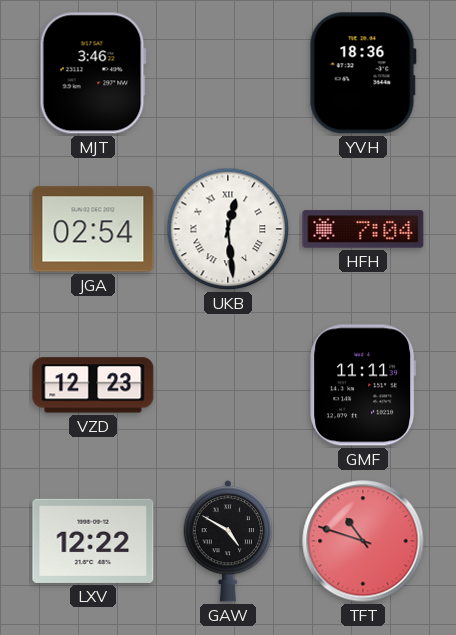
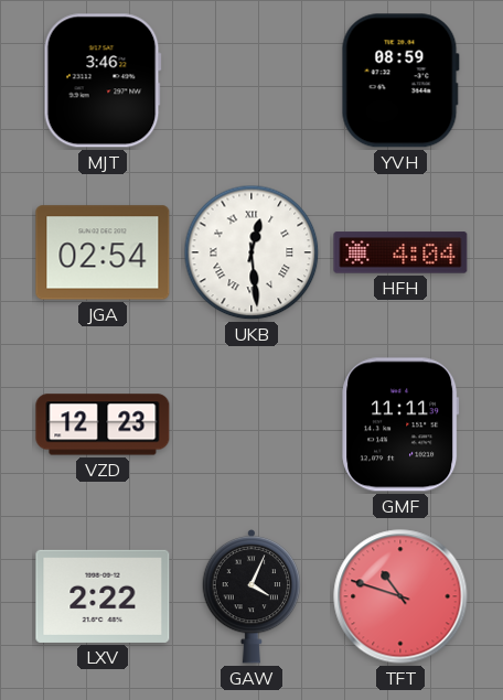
YVH: 18:36 -> 08:59 (400, 80)
HFH: 7:04 -> 4:04 (400, 252)
LXV: 12:22 -> 2:22 (103, 596)
GAW: 4:50 -> 4:04 (251, 596)
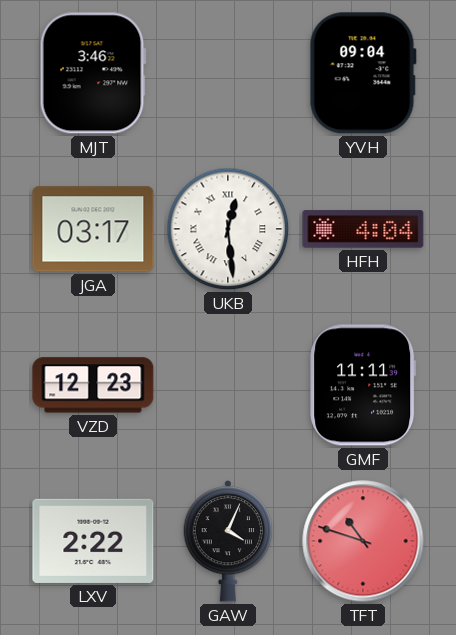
YVH: 08:59 -> 09:04 (363, 73)
JGA: 02:54 -> 03:17 (93, 229)
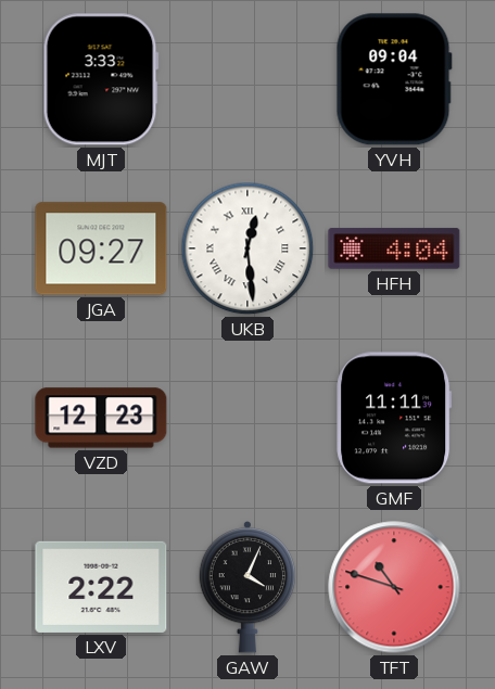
MJT: 3:46 -> 3:33 (101, 79)
JGA: 03:17 -> 09:27 (101, 248)
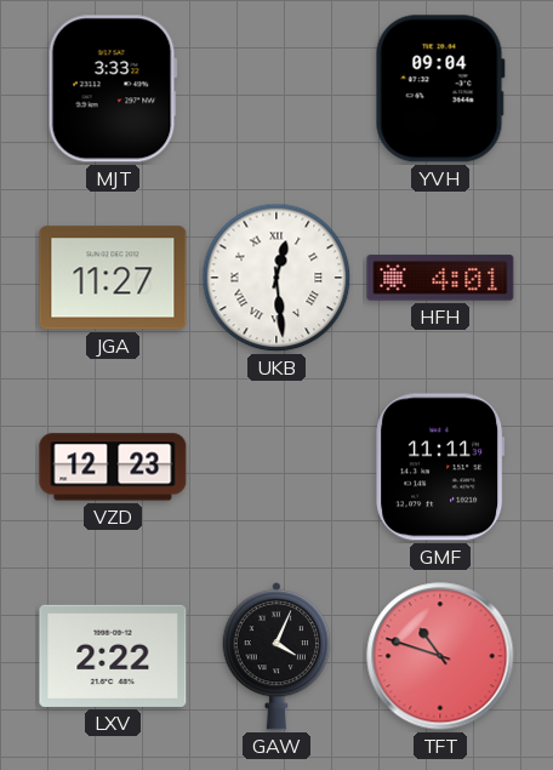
JGA: 09:27 -> 11:27 (113, 278)
HFH: 4:04 -> 4:01 (440, 278)
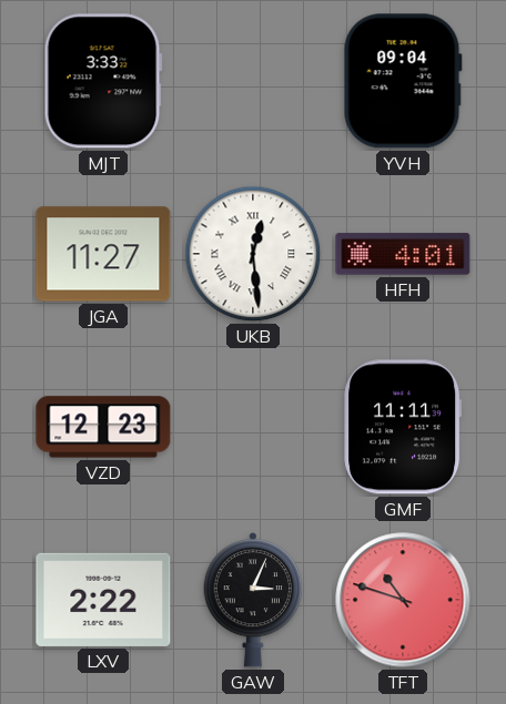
GAW: 4:04 -> 3:04 (253, 600)
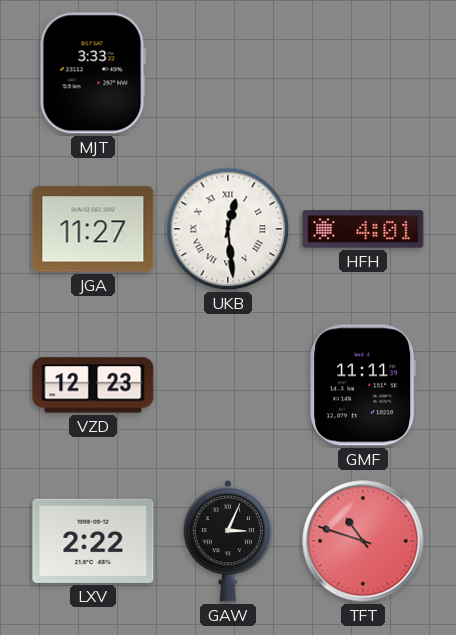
YVH: 09:04 -> none (403, 81)
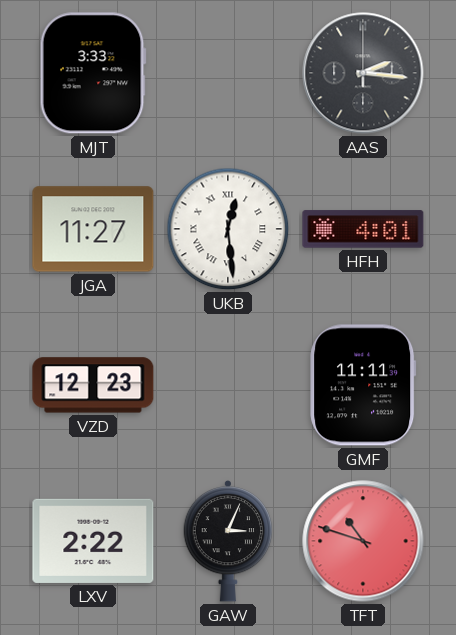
AAS: none -> 2:16 (363, 73)
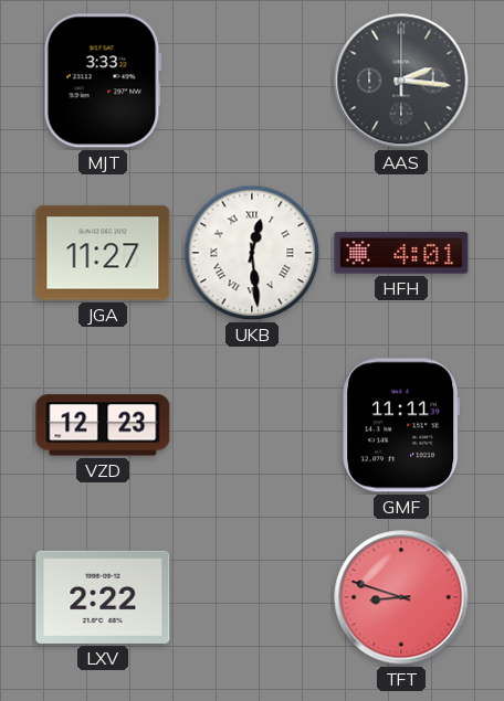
GAW: 3:04 -> none (228, 541)
TFT: 10:48 -> 8:48 (401, 597)
